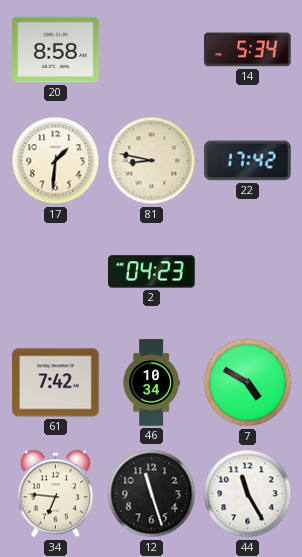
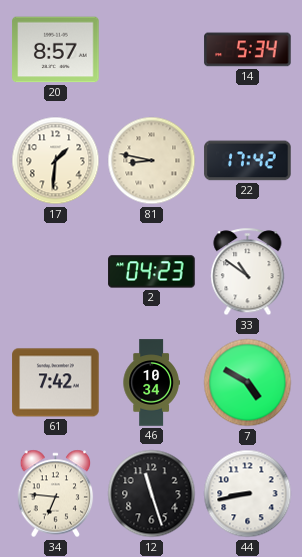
20: 8:58 -> 8:57 (56, 50)
33: none -> 10:51 (248, 272)
44: 11:25 -> 8:43 (248, 494)
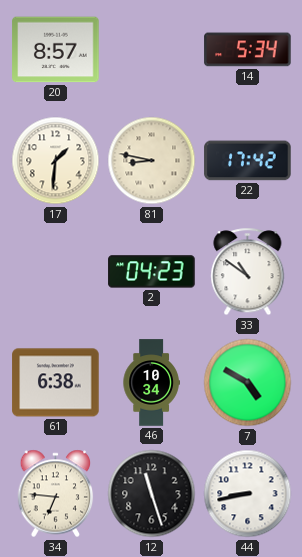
61: 7:42 -> 6:38 (56, 383)
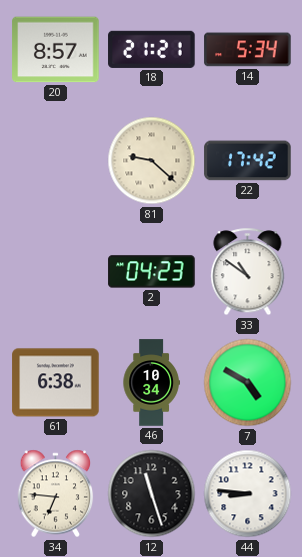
18: none -> 21:21 (152, 49)
17: 1:31 -> none (56, 161)
81: 8:47 -> 9:22 (152, 161)
44: 8:43 -> 8:46 (248, 494)
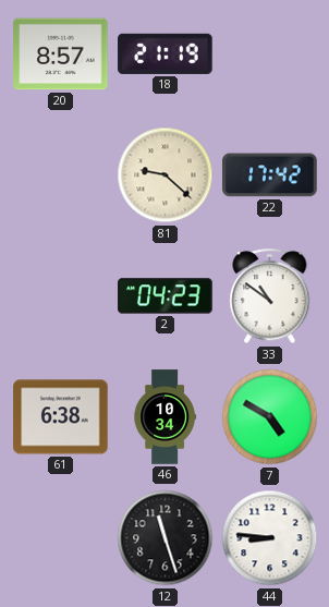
18: 21:21 -> 21:19 (166, 53)
14: 5:34 -> none (248, 50)
34: 6:46 -> none (56, 494)
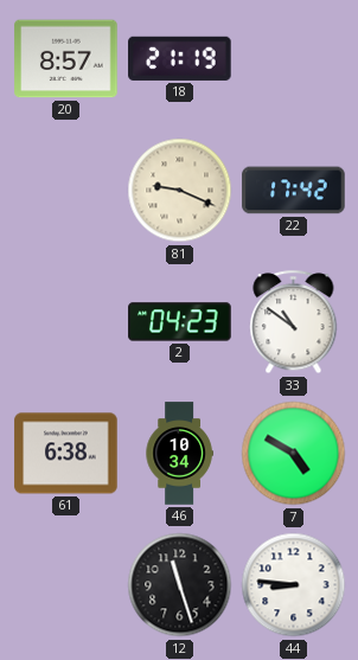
81: 9:22 -> 9:19 (180, 191)
